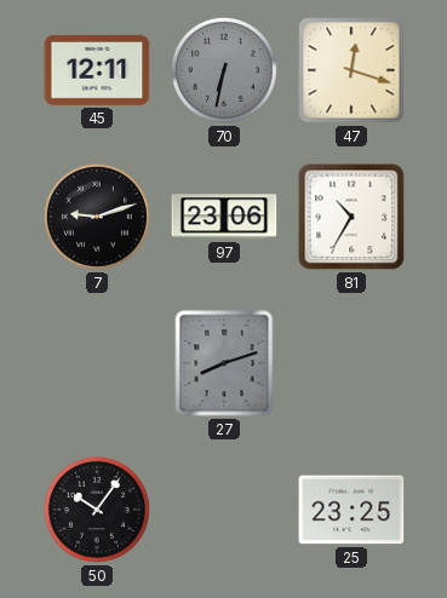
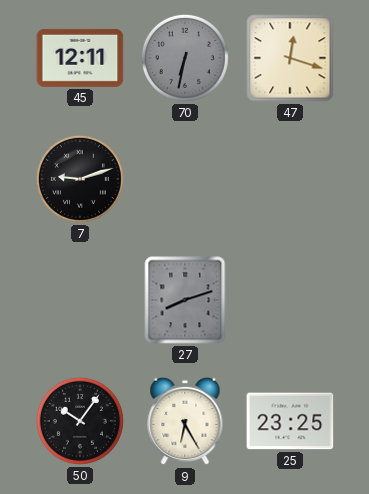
97: 23:06 -> none (224, 217)
81: 10:35 -> none (351, 217)
9: none -> 6:25 (185, 421)
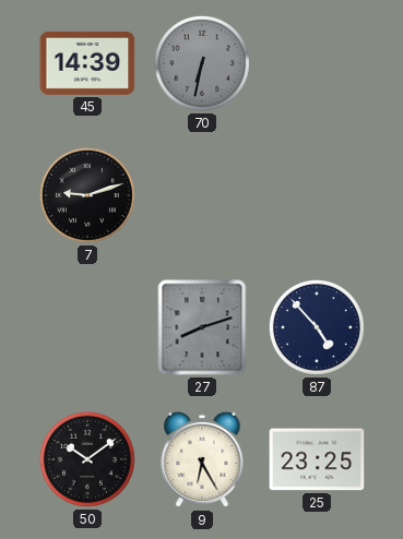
45: 12:11 -> 14:39 (87, 63)
47: 12:18 -> none (290, 58)
87: none -> 4:53 (317, 327)
50: 10:06 -> 10:09 (87, 459)
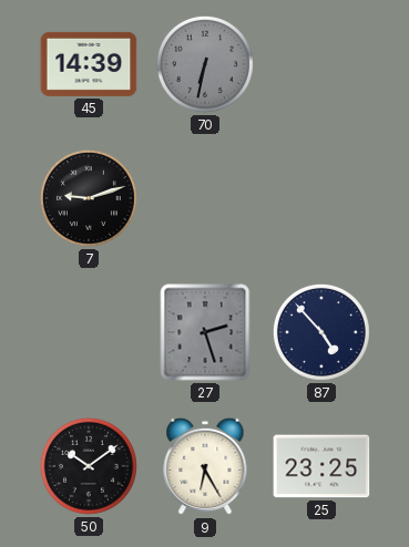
27: 8:12 -> 2:27 (205, 332)
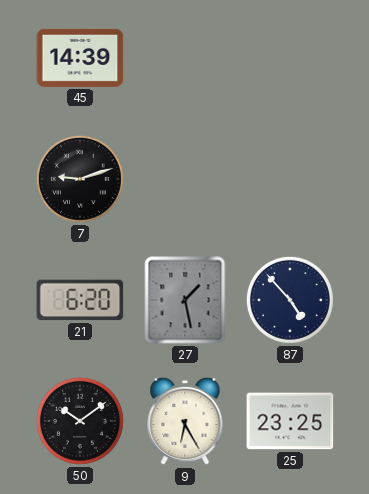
70: 6:32 -> none (205, 64)
21: none -> 6:20 (80, 300)
27: 2:27 -> 1:28 (185, 300)
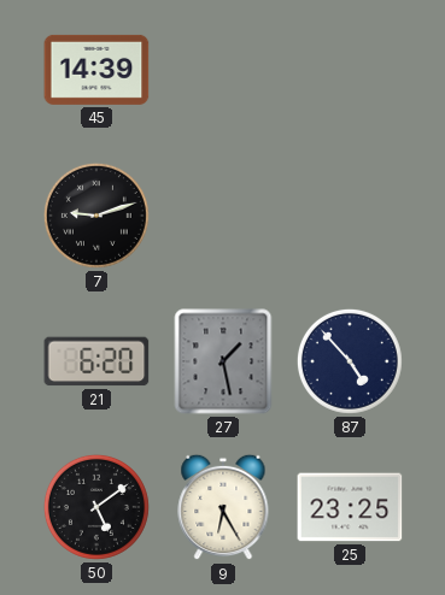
50: 10:09 -> 5:09 (96, 507)
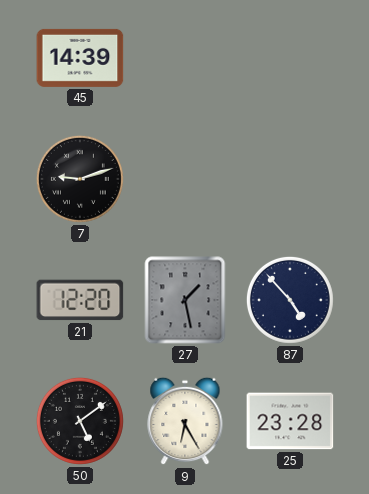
21: 6:20 -> 12:20 (80, 300)
25: 23:25 -> 23:28 (290, 421)
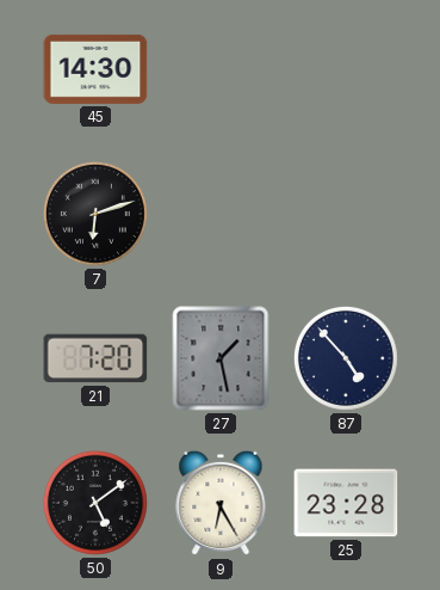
45: 14:39 -> 14:30 (95, 69)
7: 9:12 -> 6:12 (95, 214)
21: 12:20 -> 7:20 (95, 358)
